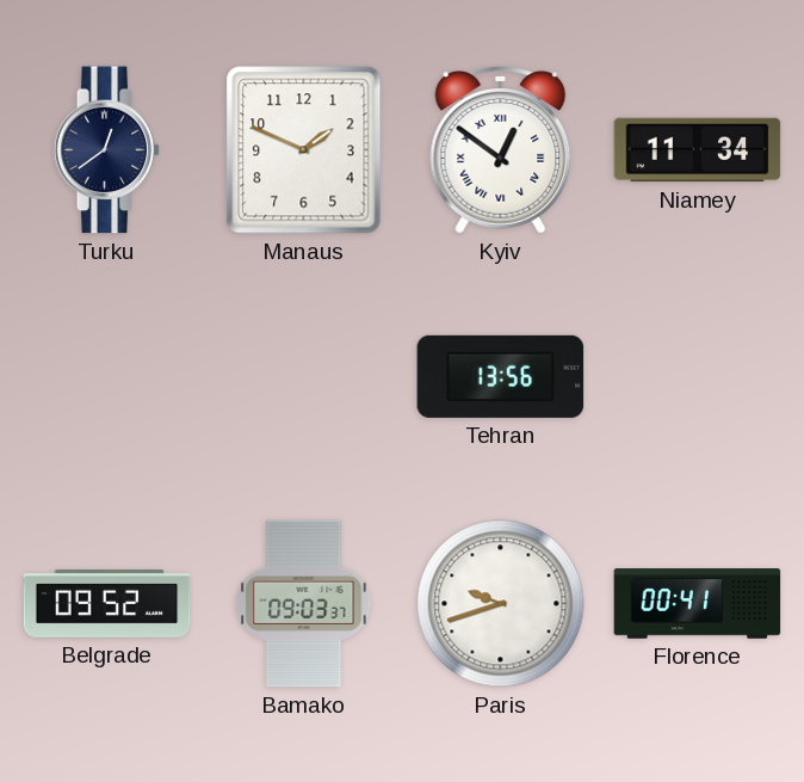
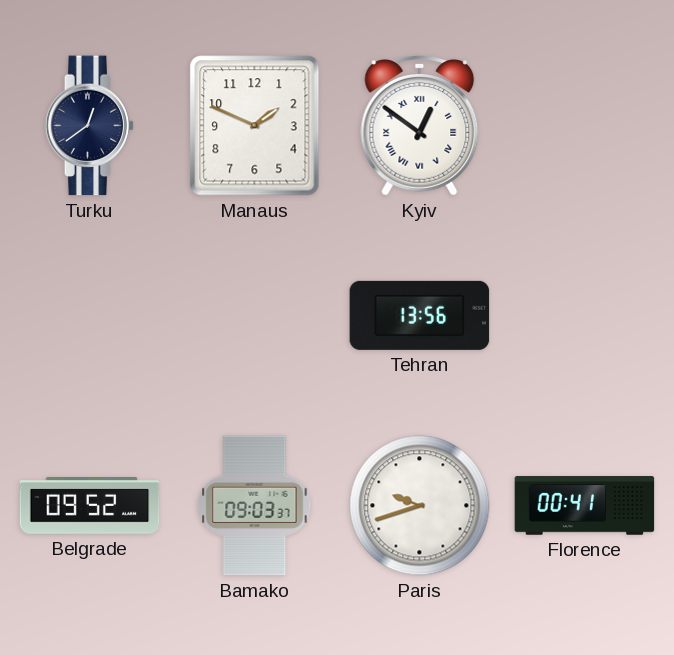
Niamey: 11:34 -> none (698, 150)
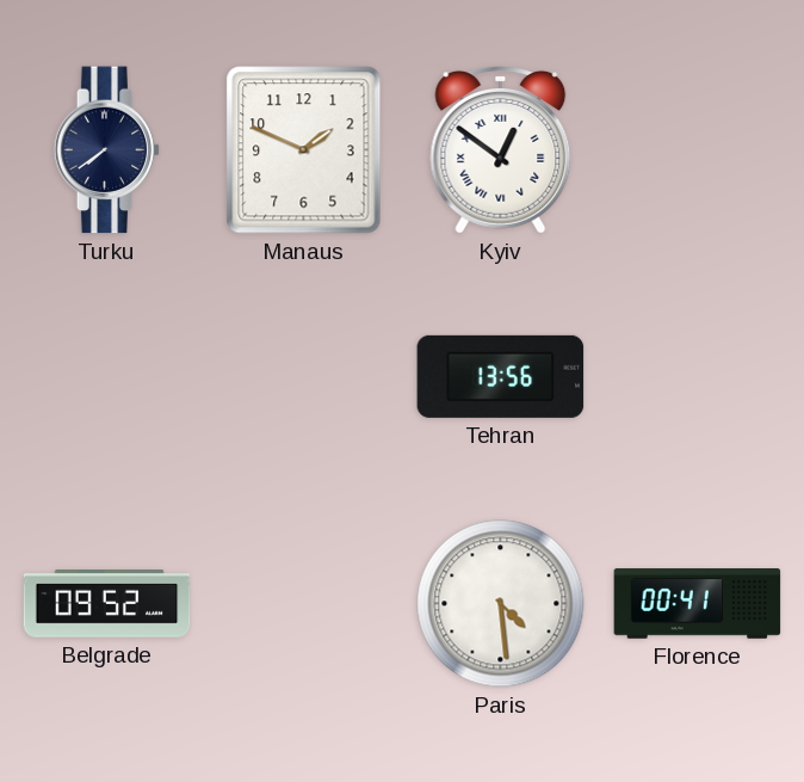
Turku: 12:39 -> 7:39 (107, 150)
Bamako: 09:03 -> none (255, 506)
Paris: 9:42 -> 4:29 (501, 604)
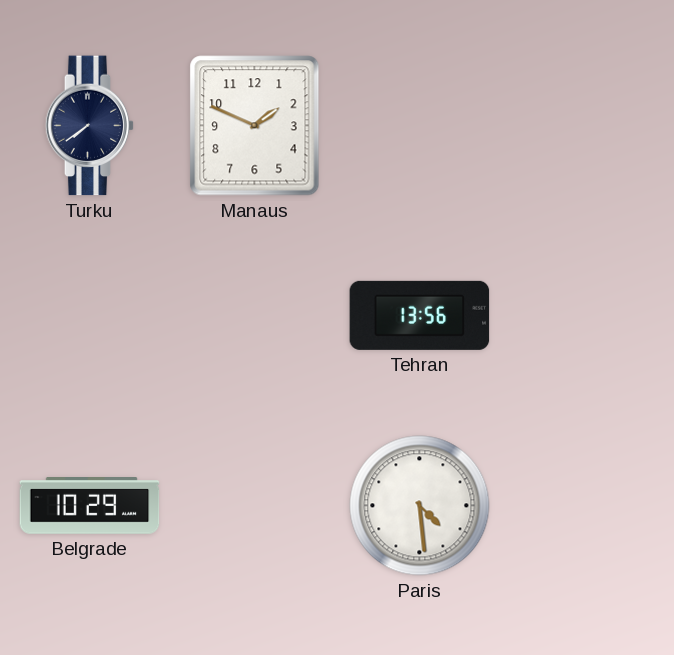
Kyiv: 12:51 -> none (501, 150)
Belgrade: 09:52 -> 10:29 (90, 506)
Florence: 00:41 -> none (698, 604)
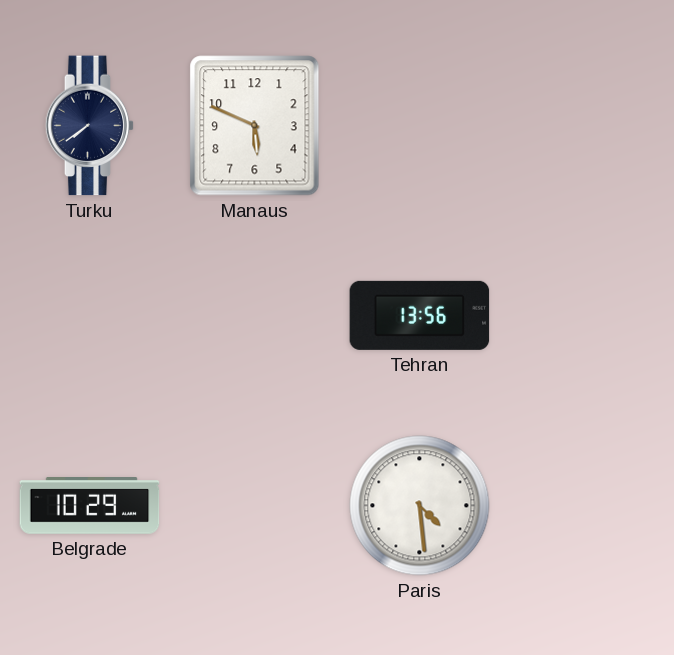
Manaus: 1:49 -> 5:49 (255, 126)
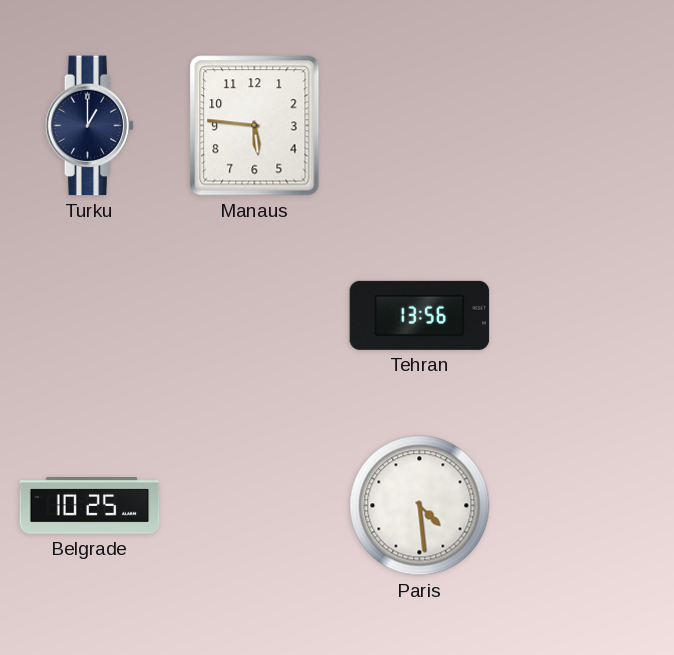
Turku: 7:39 -> 1:00 (90, 126)
Manaus: 5:49 -> 5:46 (255, 126)
Belgrade: 10:29 -> 10:25 (90, 506)
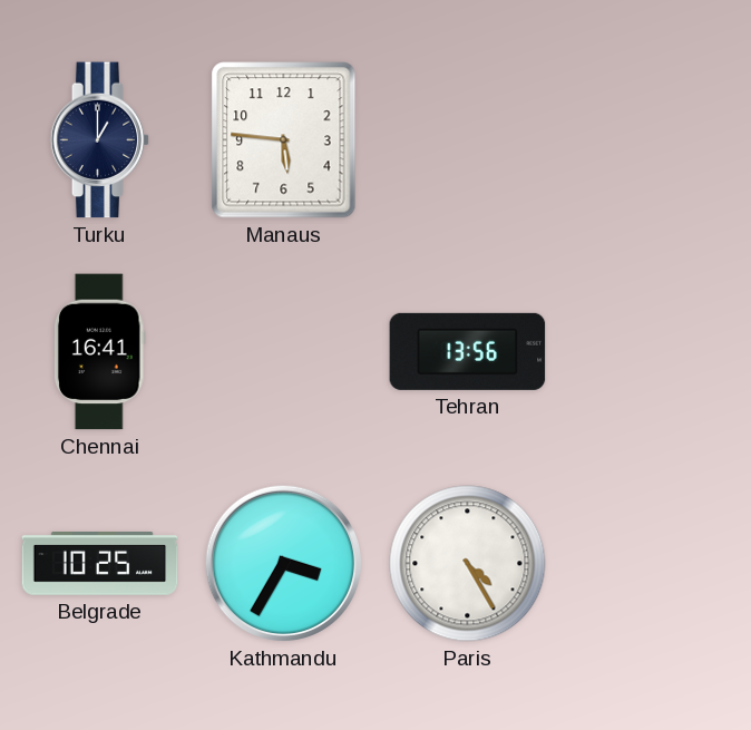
Chennai: none -> 16:41 (99, 352)
Kathmandu: none -> 3:35 (283, 563)
Paris: 4:29 -> 4:25 (468, 564)
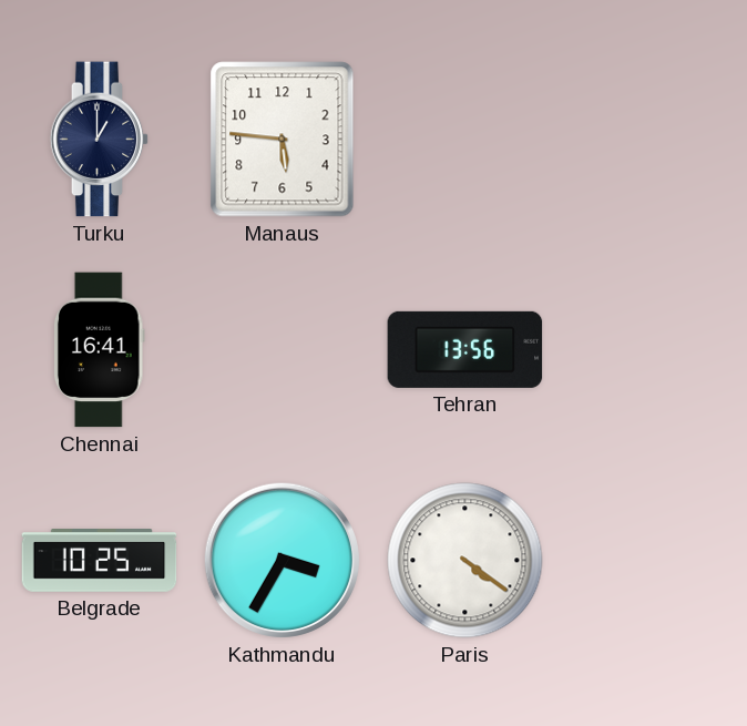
Paris: 4:25 -> 4:21 (465, 561)
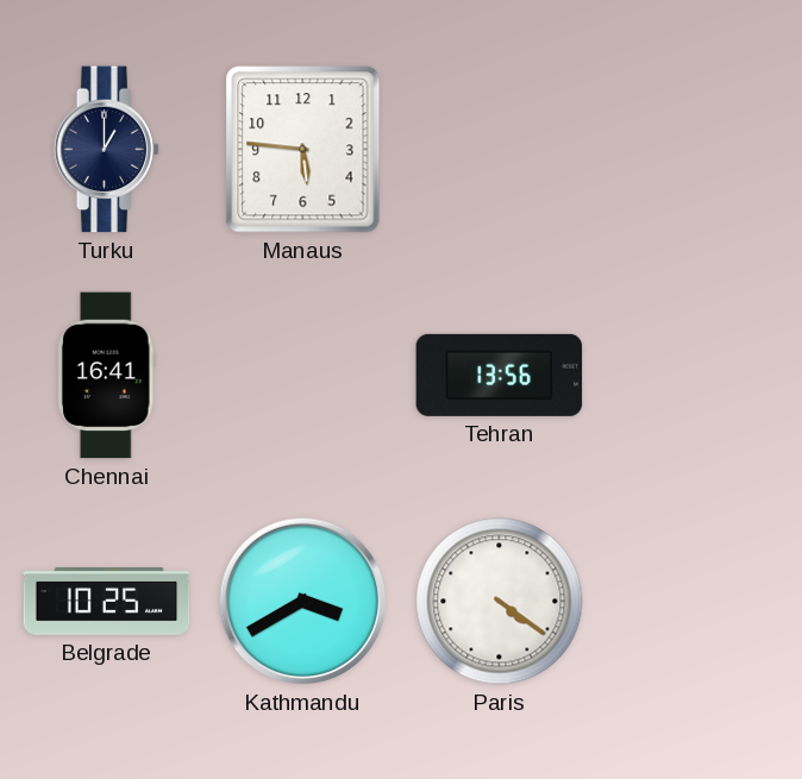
Kathmandu: 3:35 -> 3:40 (302, 601)
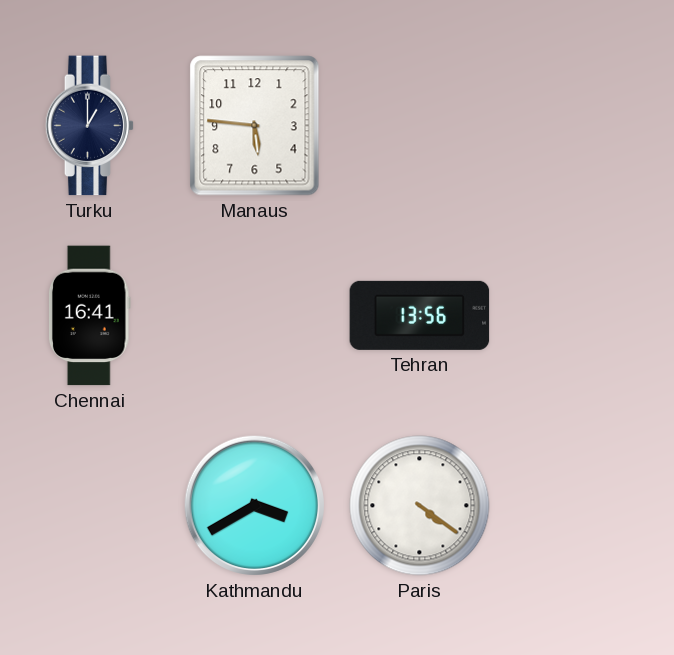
Belgrade: 10:25 -> none (107, 602)
